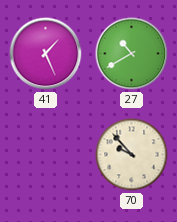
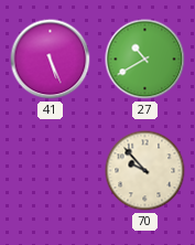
41: 1:26 -> 5:26 (51, 60)
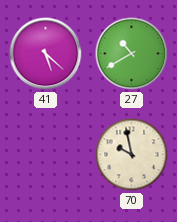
41: 5:26 -> 5:22 (46, 54)
70: 9:53 -> 9:58 (132, 155)
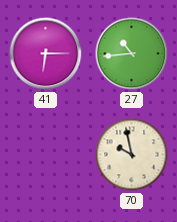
41: 5:22 -> 6:15 (46, 54)
27: 10:40 -> 10:44 (132, 54)
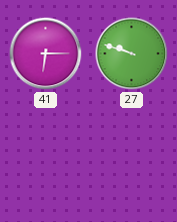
27: 10:44 -> 9:48 (132, 54)
70: 9:58 -> none (132, 155)
